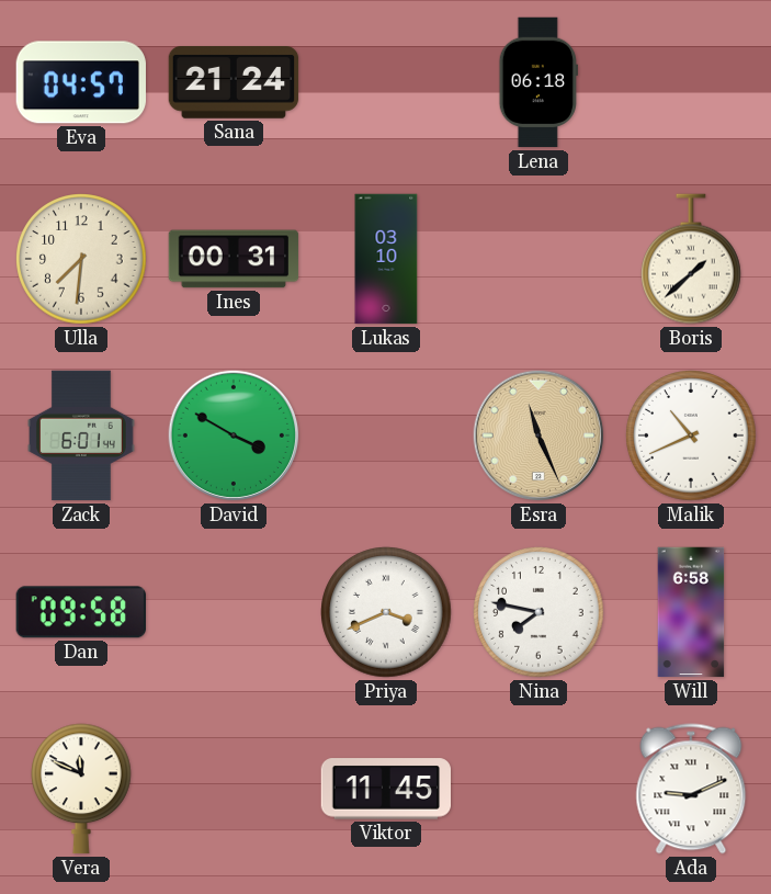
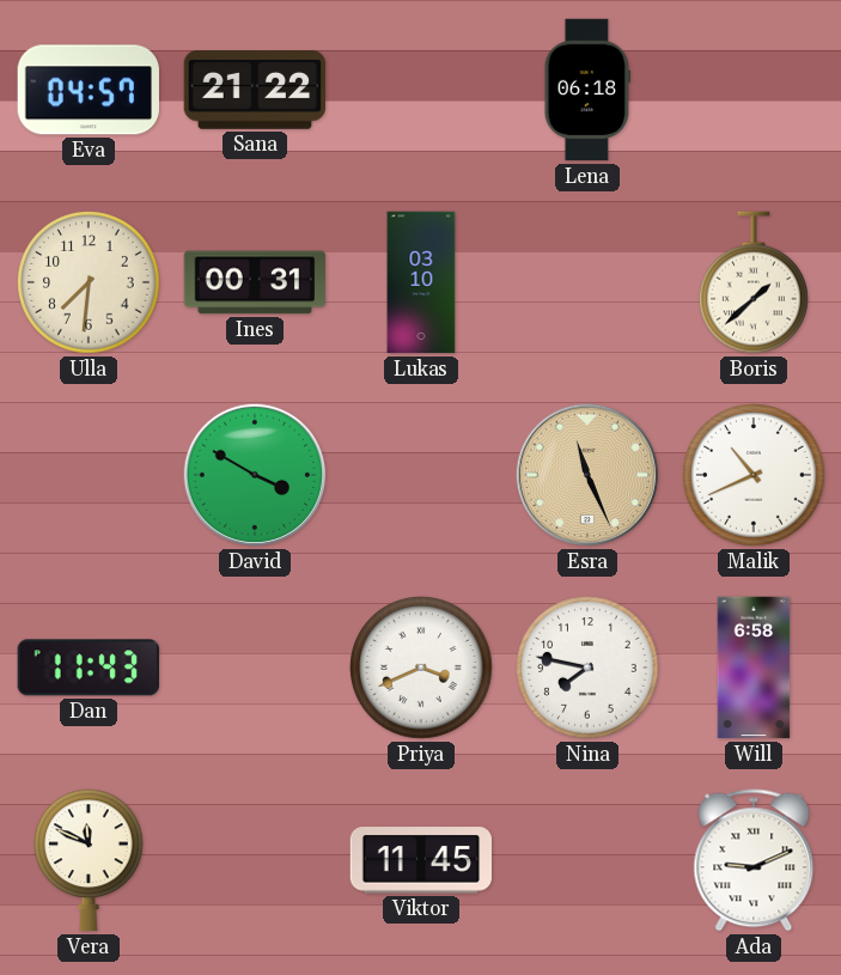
Sana: 21:24 -> 21:22 (255, 91)
Zack: 6:01 -> none (81, 435)
Dan: 09:58 -> 11:43 (89, 668)
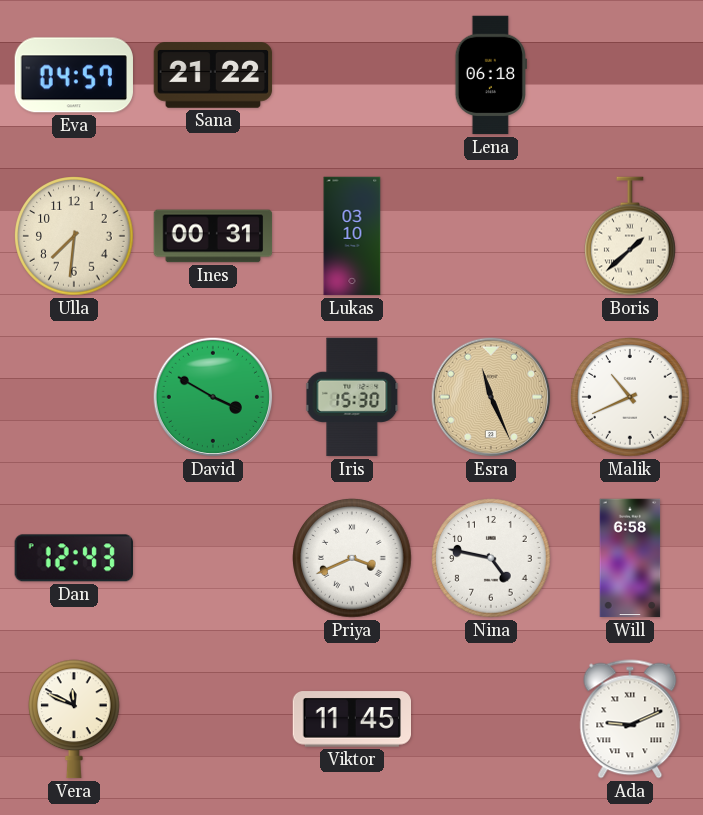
Iris: none -> 15:30 (352, 397)
Dan: 11:43 -> 12:43 (74, 558)
Nina: 7:47 -> 4:47 (491, 558)
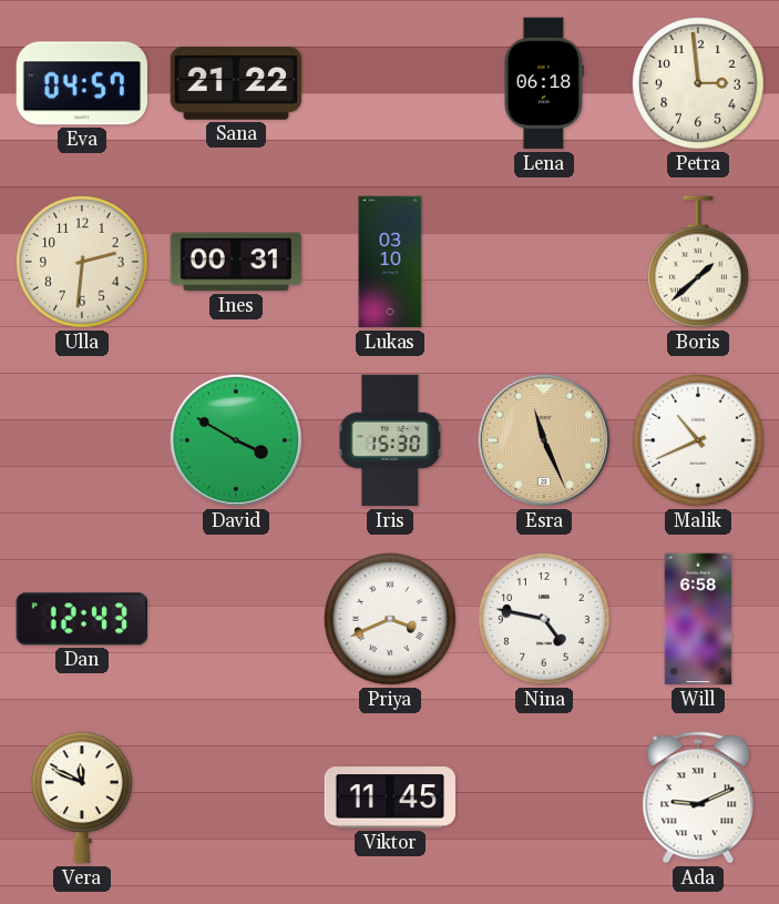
Petra: none -> 2:59 (698, 83)
Ulla: 7:31 -> 2:31 (82, 262)
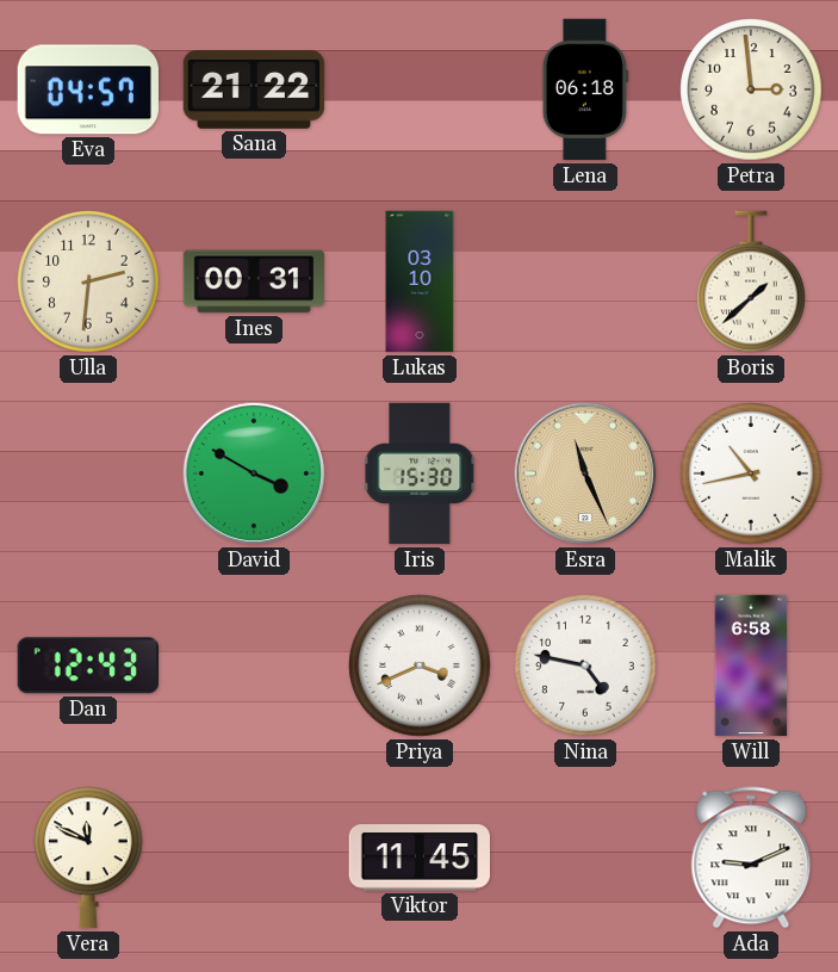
Malik: 10:41 -> 10:43 (751, 473)
